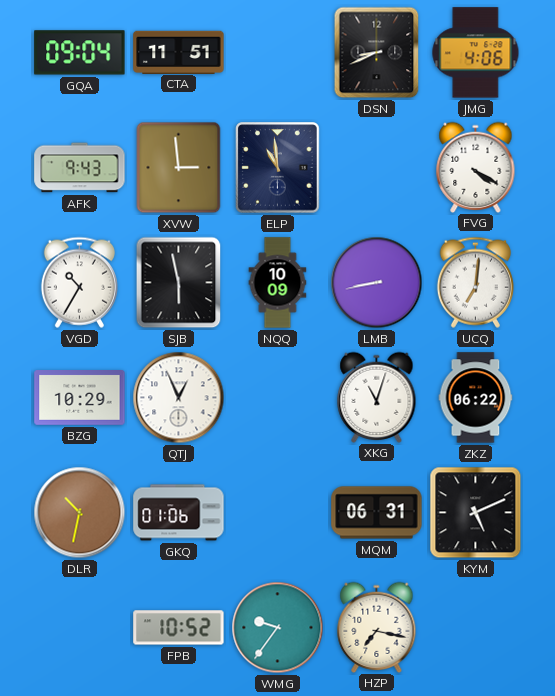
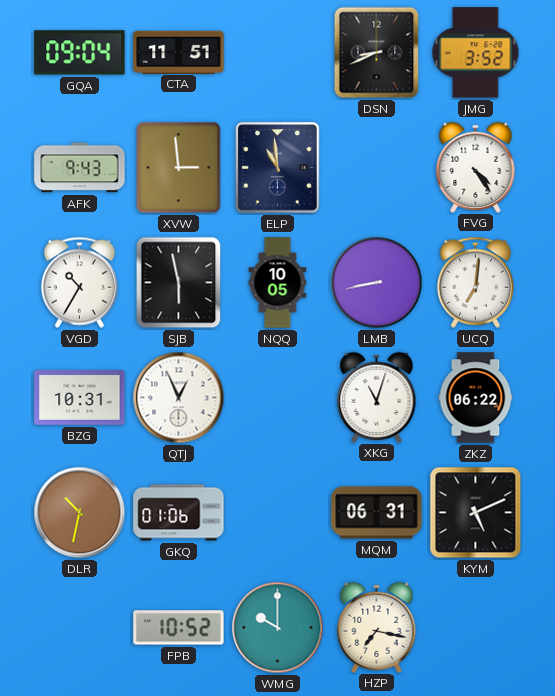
JMG: 4:06 -> 3:52 (476, 53)
FVG: 4:20 -> 4:24 (476, 167)
NQQ: 10:09 -> 10:05 (278, 283)
BZG: 10:29 -> 10:31 (80, 398)
WMG: 9:36 -> 10:00 (278, 628)
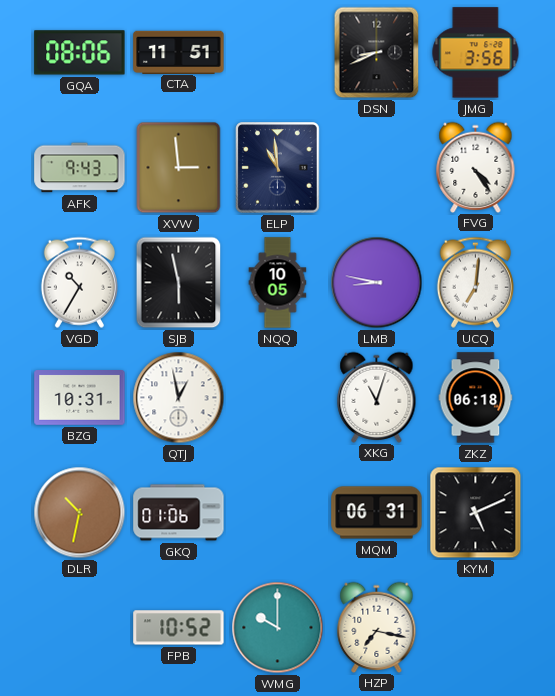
GQA: 09:04 -> 08:06 (80, 53)
JMG: 3:52 -> 3:56 (476, 53)
LMB: 8:43 -> 8:47 (377, 283)
QTJ: 12:56 -> 12:58 (179, 398)
ZKZ: 06:22 -> 06:18 (476, 398)
